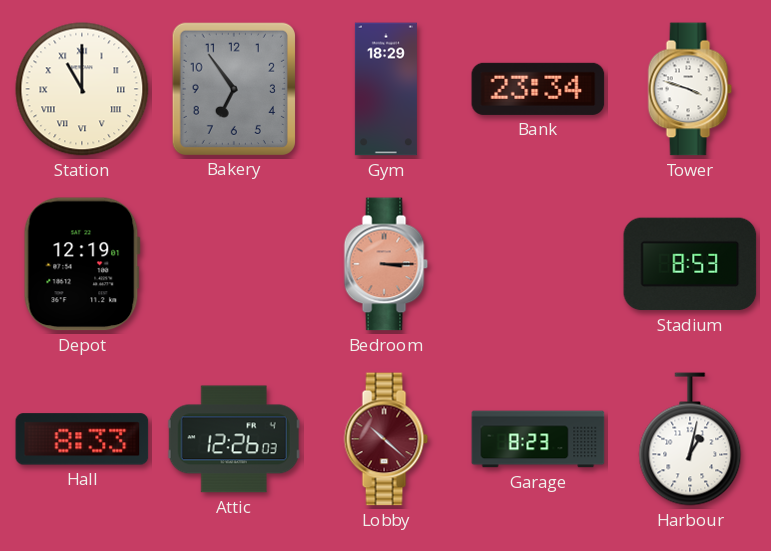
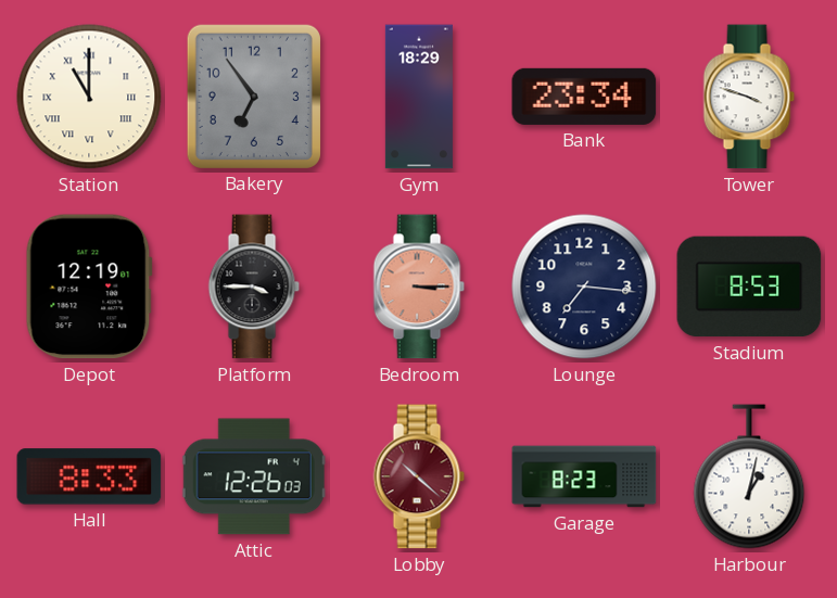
Platform: none -> 3:45 (254, 287)
Lounge: none -> 7:16 (584, 287)
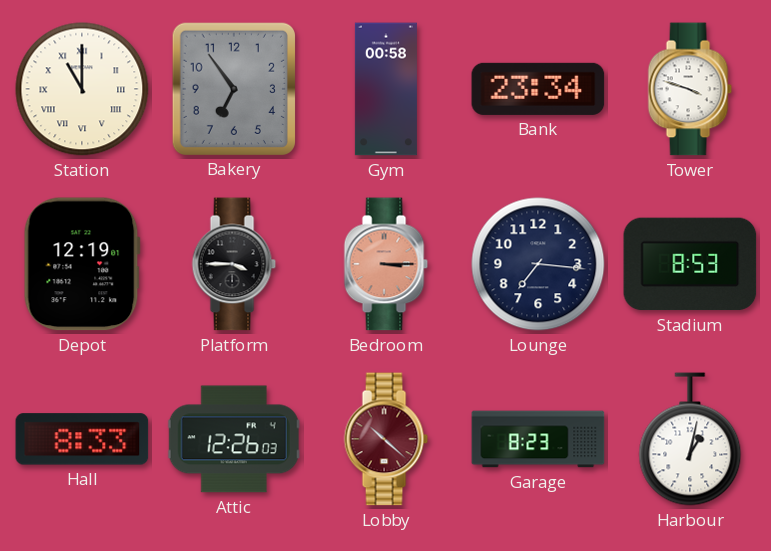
Gym: 18:29 -> 00:58 (386, 89)
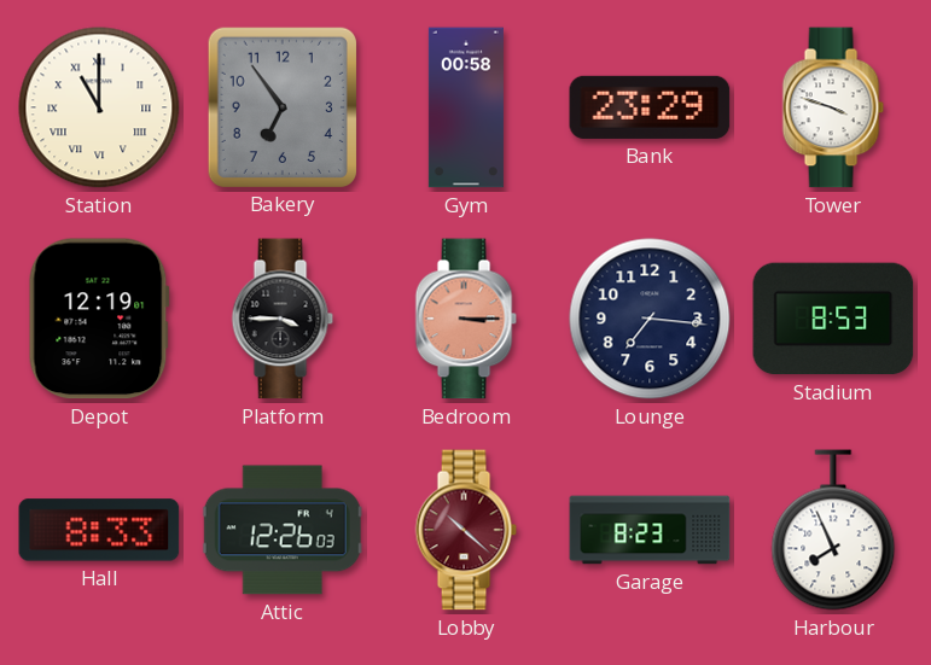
Bank: 23:34 -> 23:29 (650, 107)
Harbour: 1:02 -> 7:56 (833, 530)
